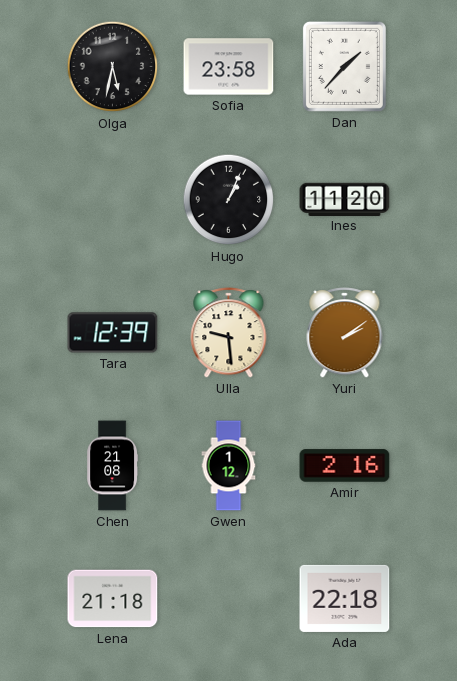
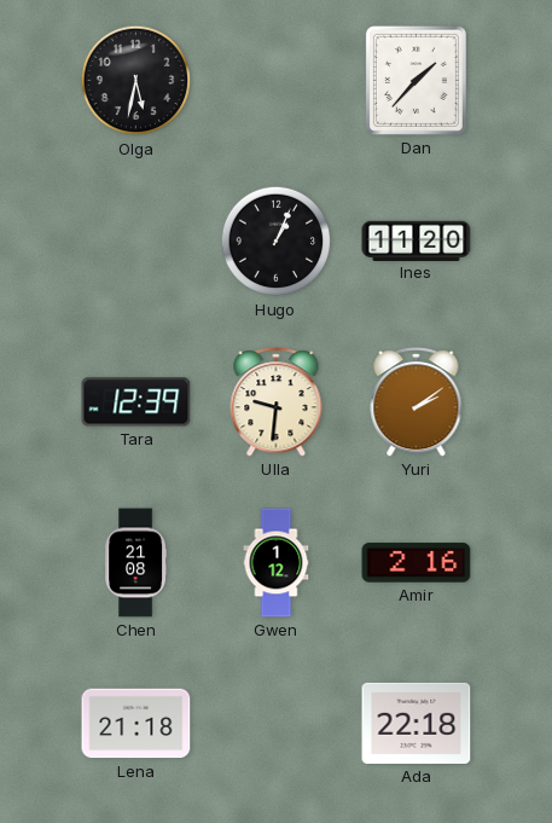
Sofia: 23:58 -> none (229, 67)
Ulla: 9:29 -> 9:31 (277, 402)
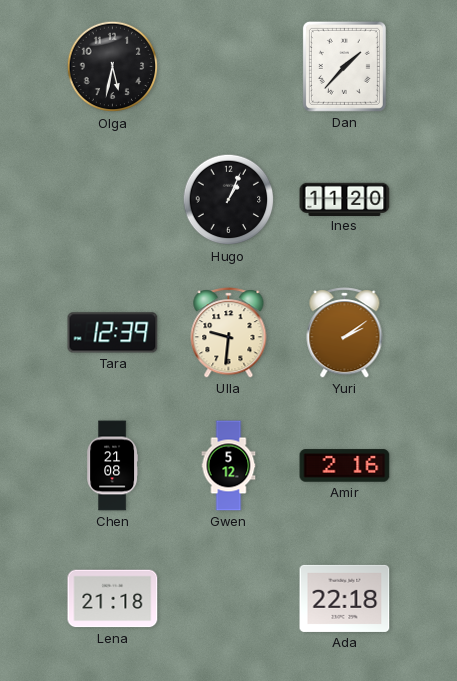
Gwen: 1:12 -> 5:12 (229, 466)
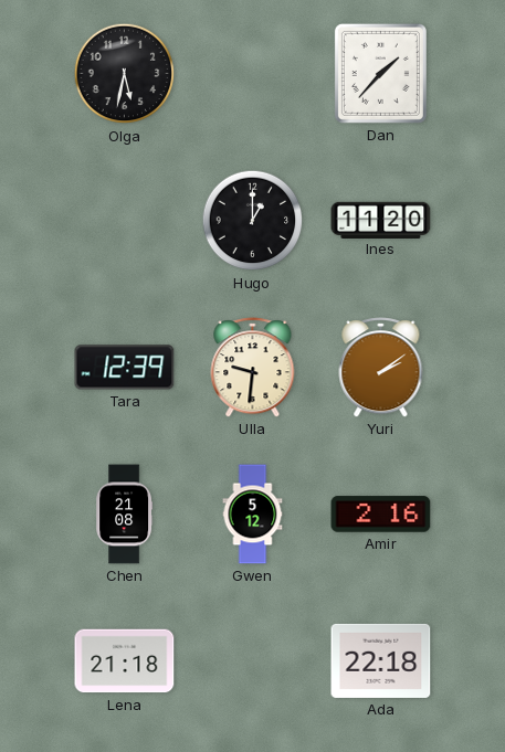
Hugo: 1:04 -> 1:00 (253, 221)
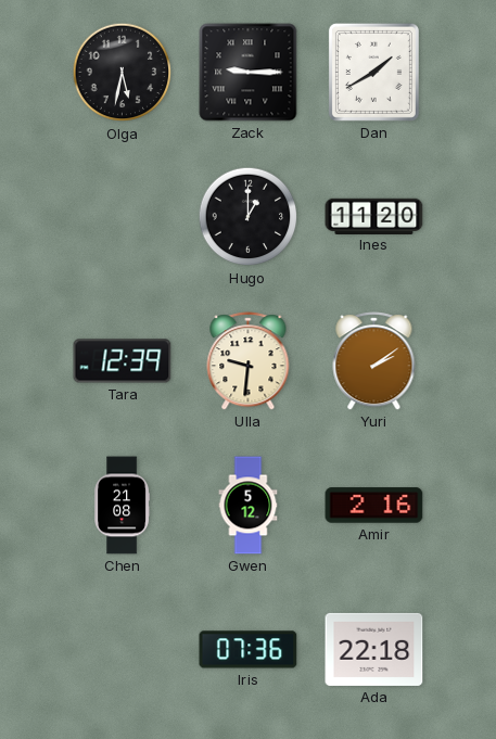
Zack: none -> 9:15 (249, 73)
Dan: 1:37 -> 1:40 (373, 72)
Lena: 21:18 -> none (125, 661)
Iris: none -> 07:36 (249, 650)
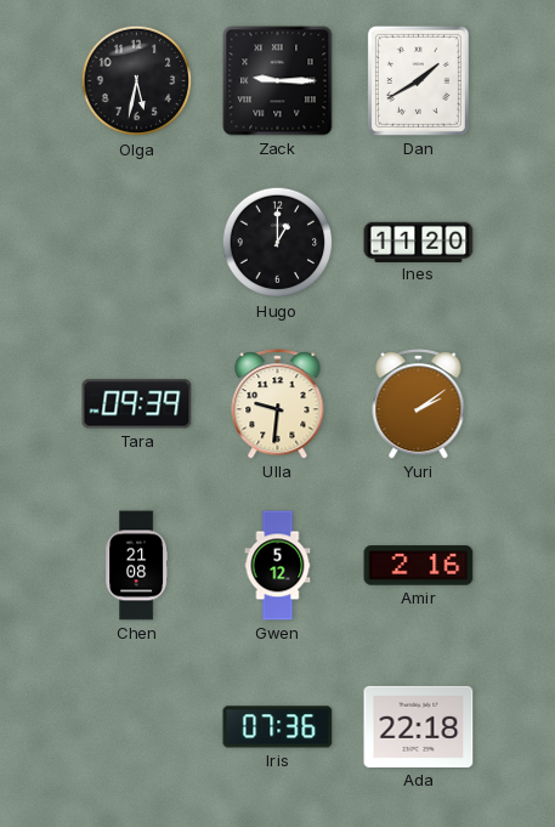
Tara: 12:39 -> 09:39 (137, 404)
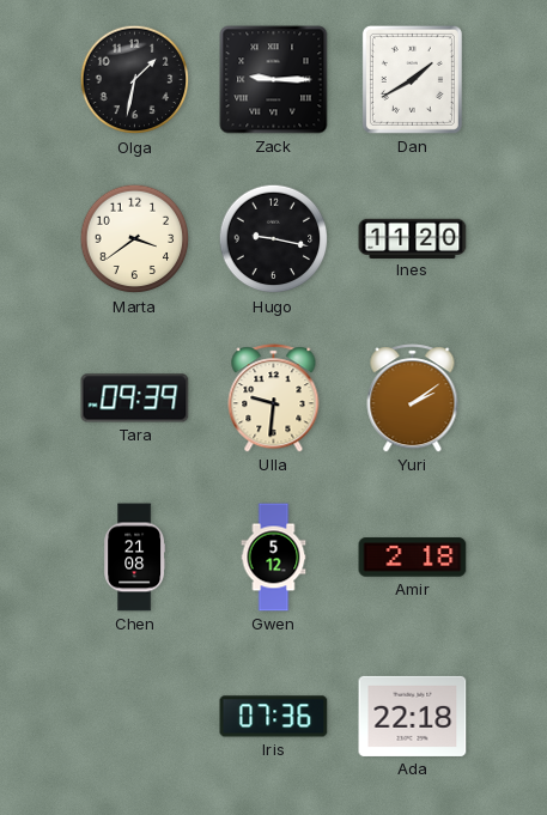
Olga: 5:32 -> 1:32 (135, 80)
Marta: none -> 3:39 (135, 239)
Hugo: 1:00 -> 9:17 (274, 239)
Amir: 2:16 -> 2:18 (413, 558)
